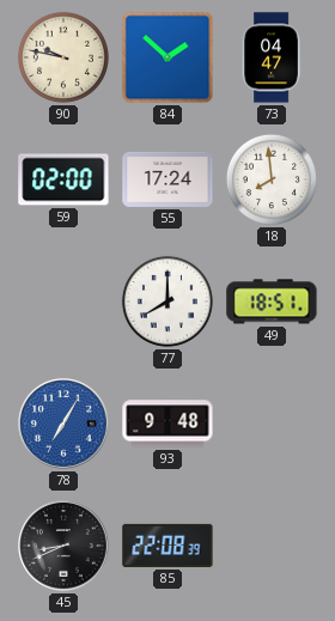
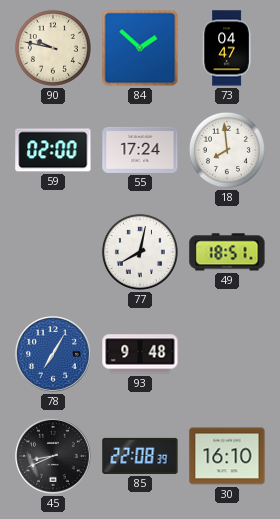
77: 8:00 -> 8:02 (140, 252)
30: none -> 16:10 (227, 456)
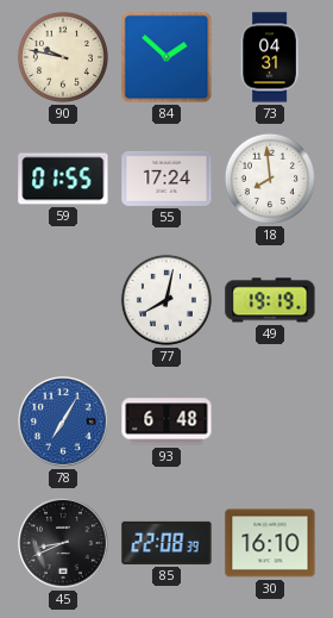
73: 04:47 -> 04:31 (270, 57)
59: 02:00 -> 01:55 (63, 179)
49: 18:51 -> 19:19 (270, 300)
93: 9:48 -> 6:48 (166, 422)
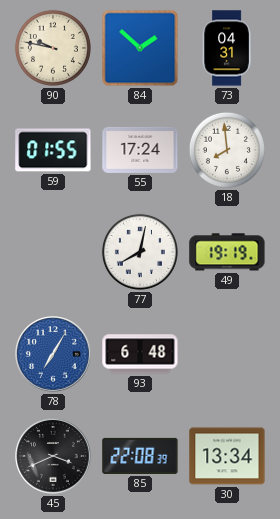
45: 8:41 -> 3:41 (53, 456)
30: 16:10 -> 13:34 (227, 456)
